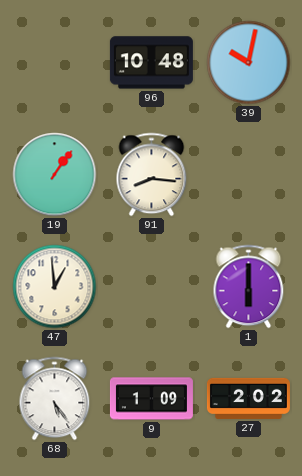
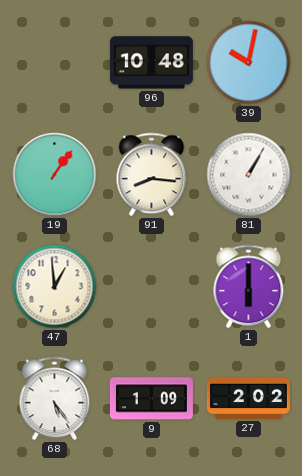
81: none -> 1:05 (249, 175)
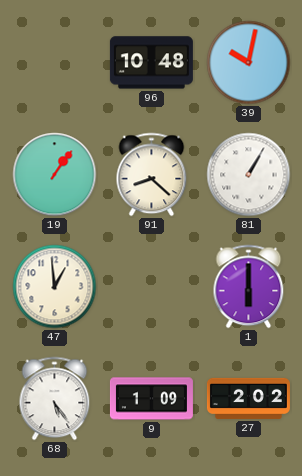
91: 8:16 -> 8:22 (152, 175)
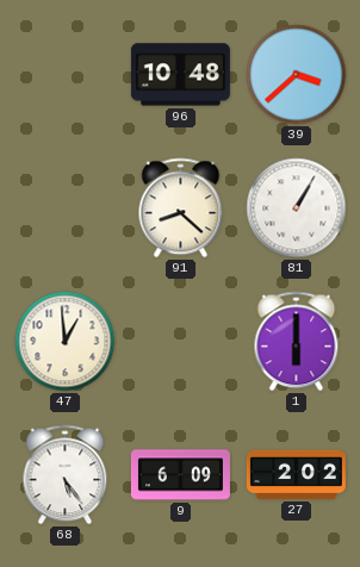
39: 10:02 -> 3:38 (297, 75)
19: 1:06 -> none (55, 175)
9: 1:09 -> 6:09 (180, 475)
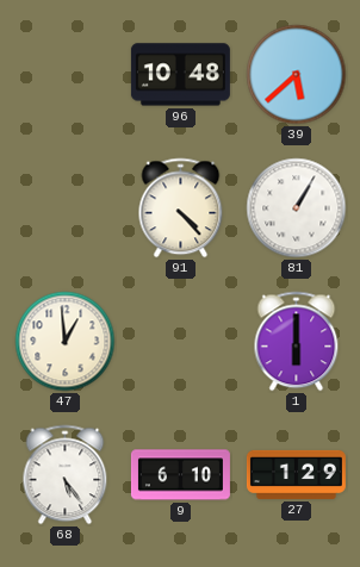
39: 3:38 -> 5:38 (297, 75)
91: 8:22 -> 4:23 (181, 208)
9: 6:09 -> 6:10 (180, 475)
27: 2:02 -> 1:29 (296, 474)
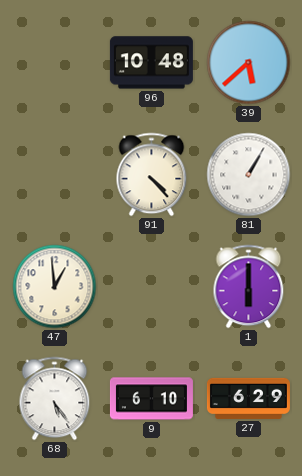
27: 1:29 -> 6:29 (248, 398)
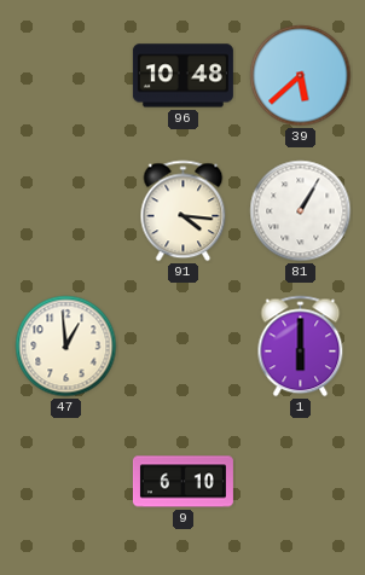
91: 4:23 -> 4:16 (184, 211)
68: 5:24 -> none (55, 399)
27: 6:29 -> none (248, 398)
